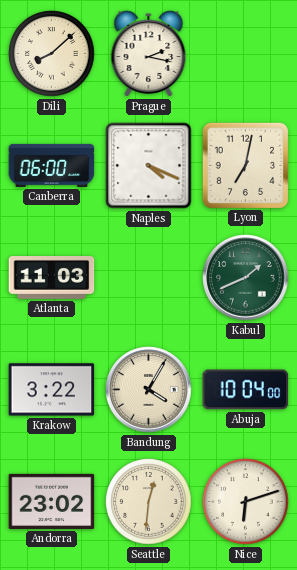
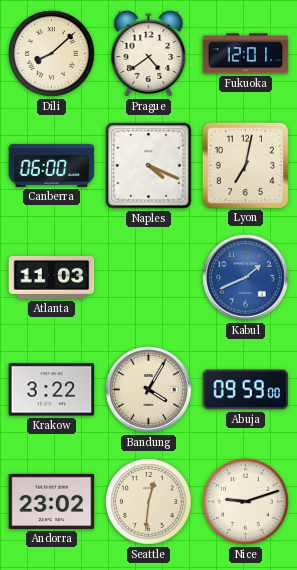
Prague: 2:17 -> 4:39 (149, 54)
Fukuoka: none -> 12:01 (246, 54)
Kabul dial: green -> blue (246, 278)
Abuja: 10:04 -> 09:59 (246, 390)
Nice: 6:12 -> 9:12 (246, 502)
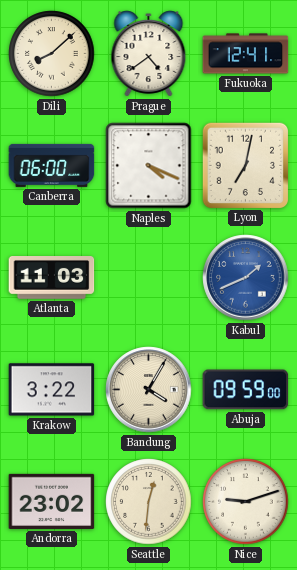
Fukuoka: 12:01 -> 12:41 (246, 54)
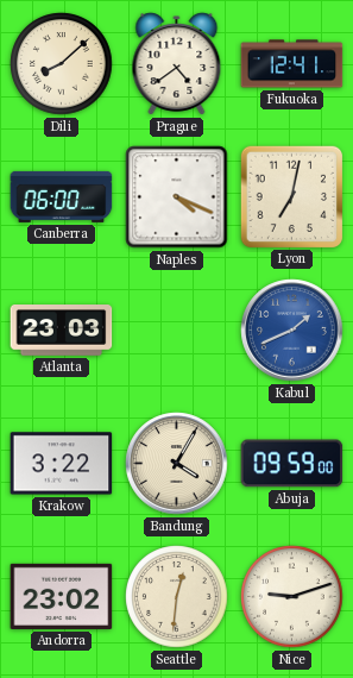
Atlanta: 11:03 -> 23:03 (62, 331)
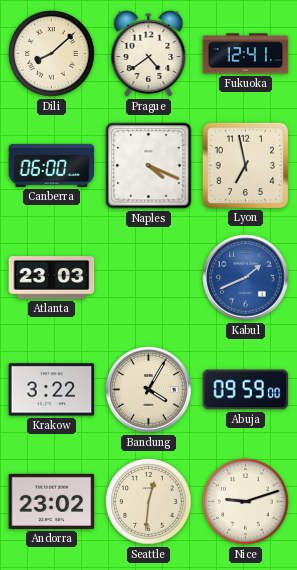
Lyon: 7:02 -> 6:58 (245, 165)
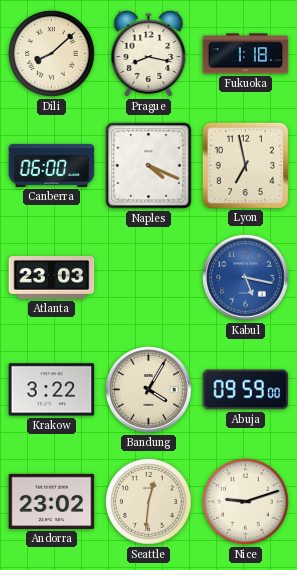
Prague: 4:39 -> 8:17 (149, 54)
Fukuoka: 12:41 -> 1:18 (246, 54)
Kabul: 1:41 -> 5:17 (246, 278)
